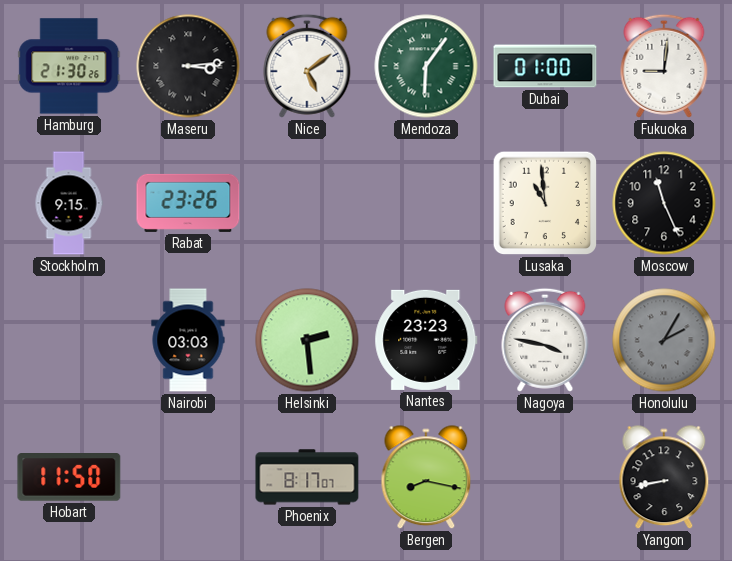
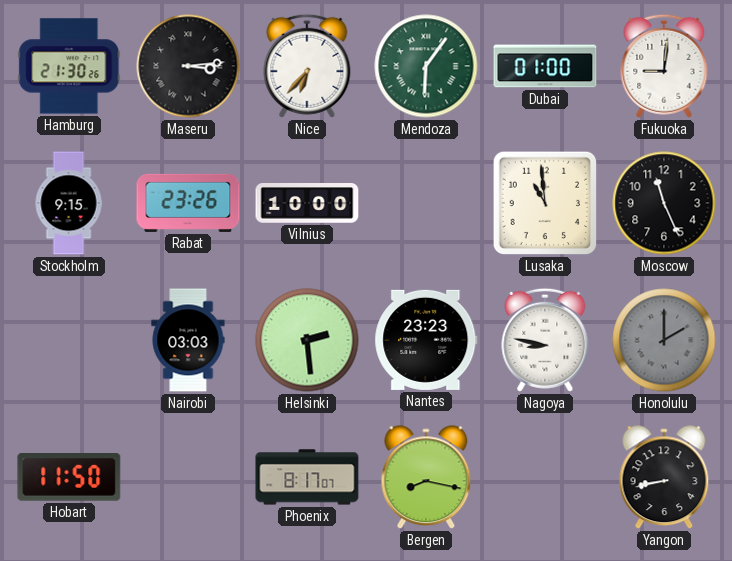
Nice: 5:09 -> 6:37 (307, 66)
Vilnius: none -> 10:00 (307, 204)
Nagoya: 3:47 -> 8:47 (545, 340)
Honolulu: 2:05 -> 2:00 (664, 340)
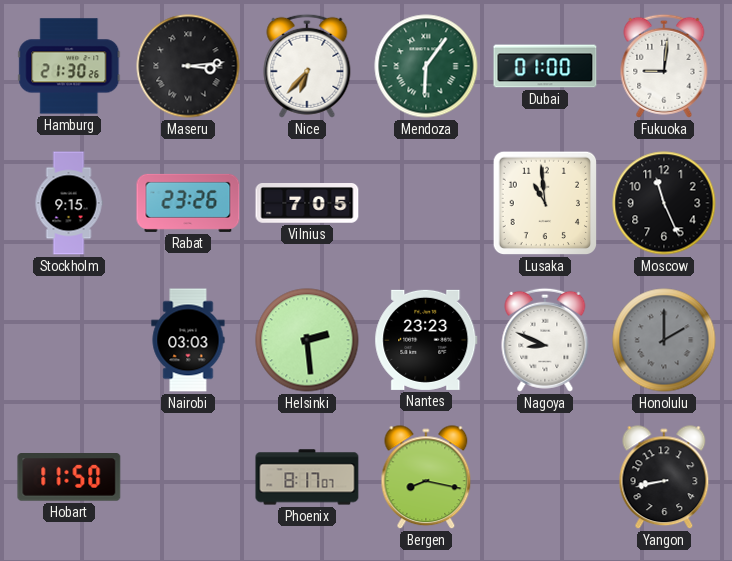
Vilnius: 10:00 -> 7:05 (307, 204)
Nagoya: 8:47 -> 8:49 (545, 340)
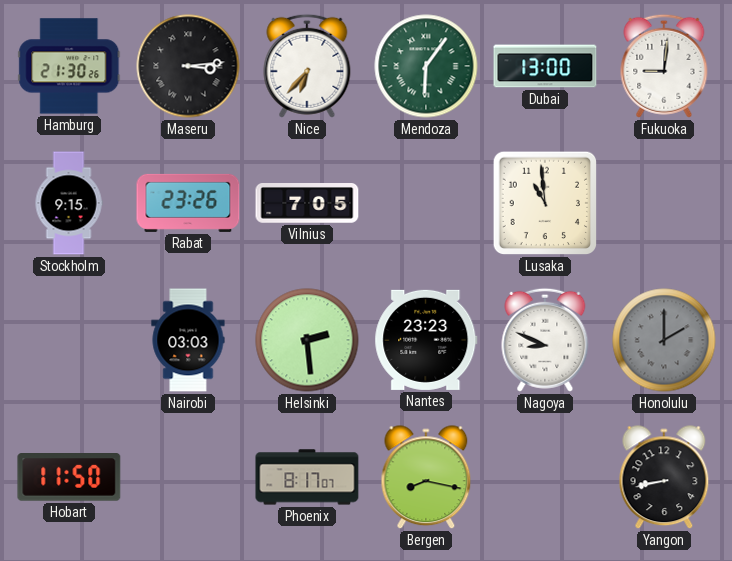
Dubai: 01:00 -> 13:00 (545, 66)
Moscow: 11:26 -> none (664, 203)
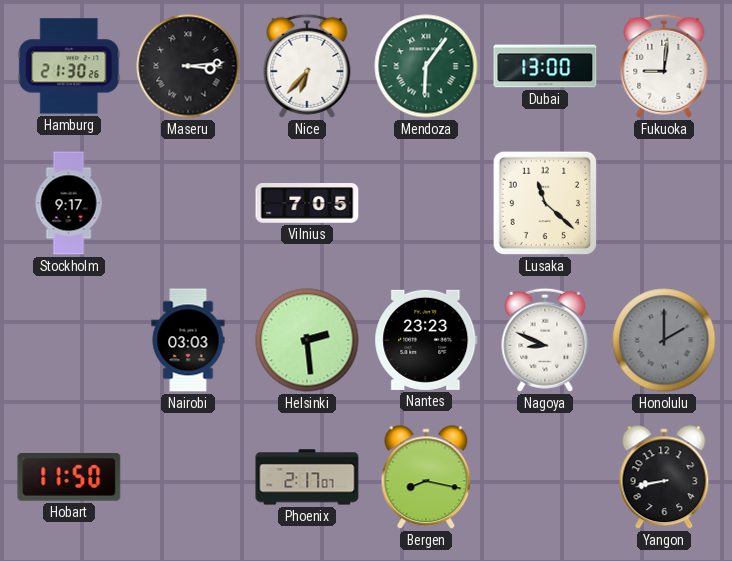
Stockholm: 9:15 -> 9:17 (69, 203)
Rabat: 23:26 -> none (188, 203)
Lusaka: 10:59 -> 11:22 (545, 203)
Phoenix: 8:17 -> 2:17 (307, 477)
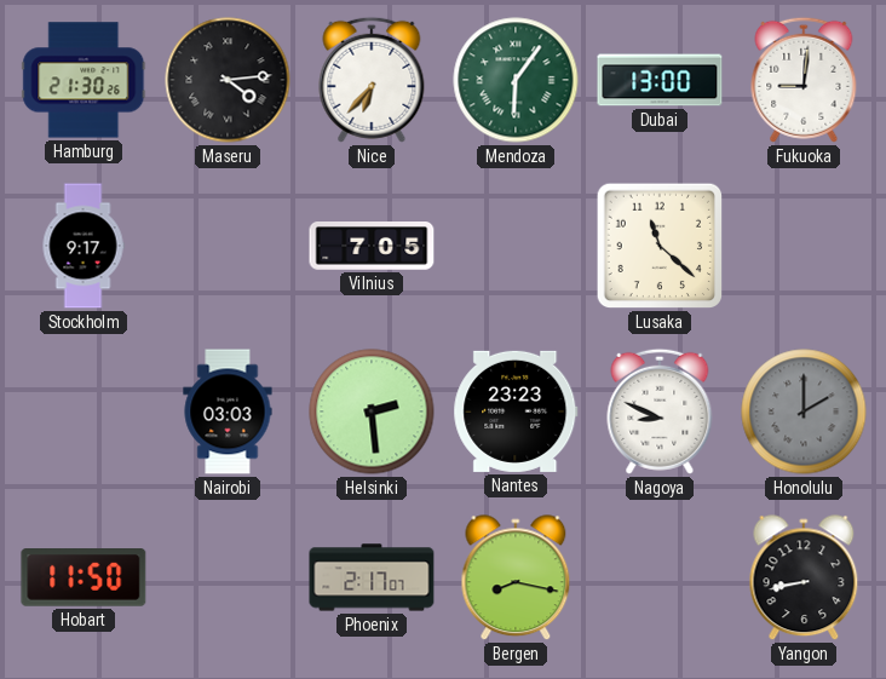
Maseru: 3:14 -> 4:14 (228, 80)
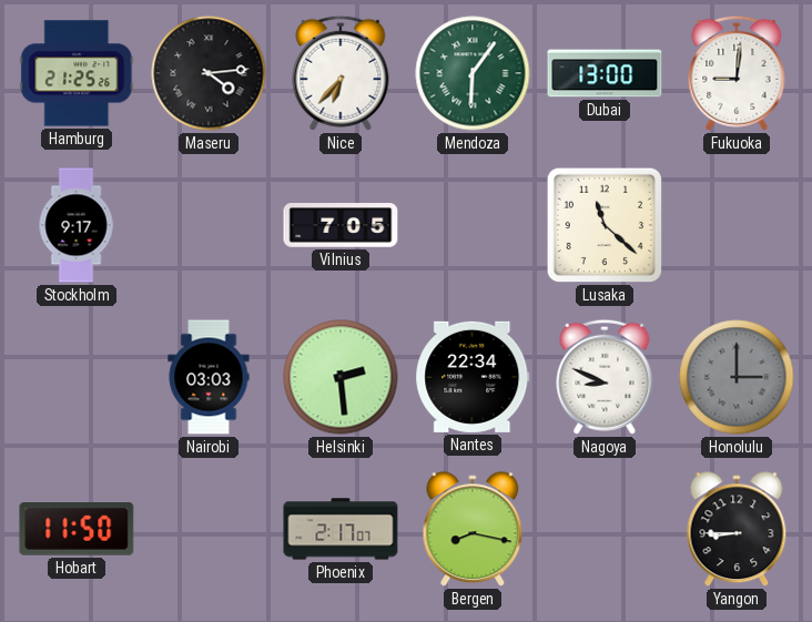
Hamburg: 21:30 -> 21:25 (77, 73)
Nantes: 23:23 -> 22:34 (473, 377)
Honolulu: 2:00 -> 3:00 (737, 377)
Yangon: 8:43 -> 8:45 (737, 530)
